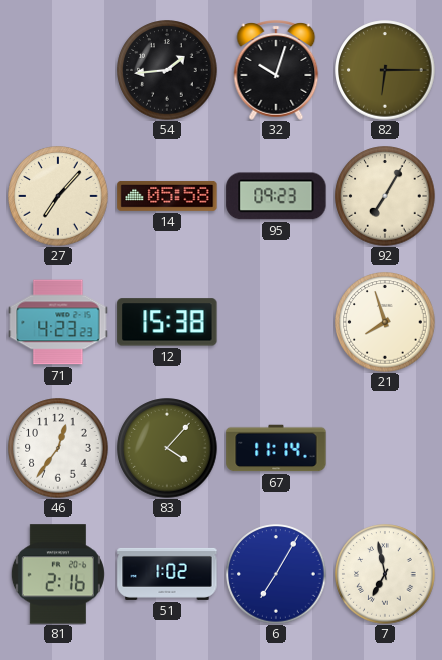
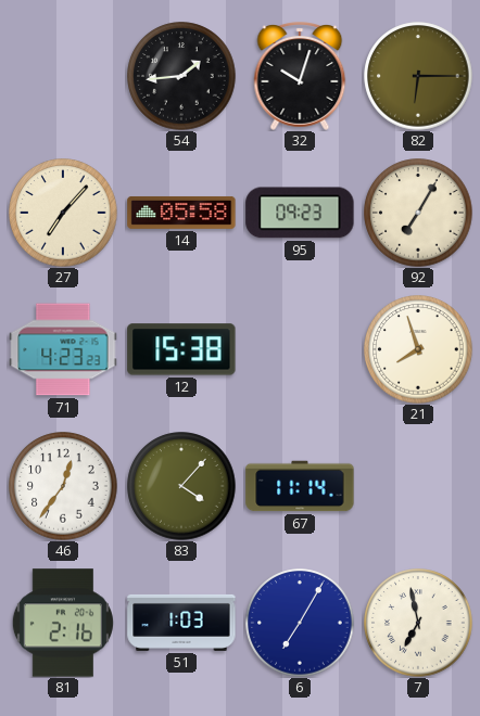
51: 1:02 -> 1:03 (181, 623)
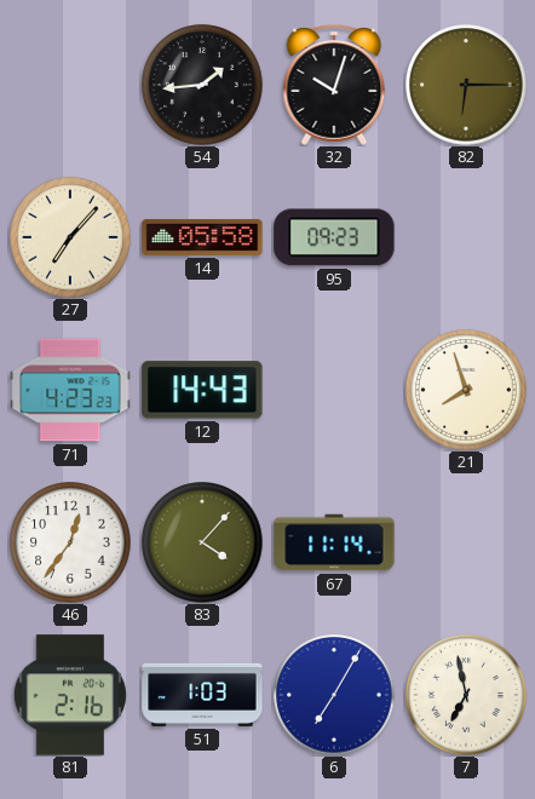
92: 7:05 -> none (418, 213)
12: 15:38 -> 14:43 (202, 390)
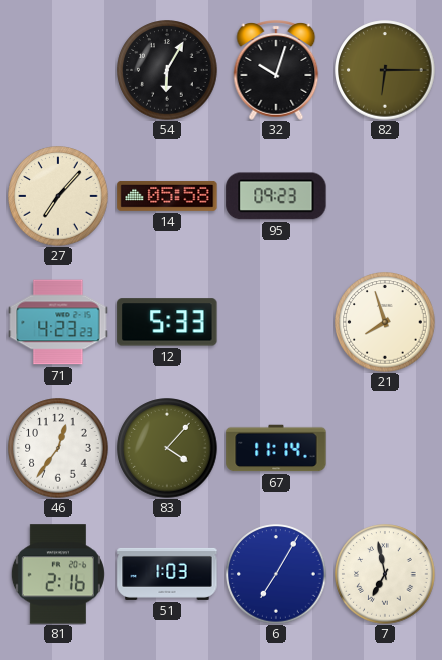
54: 1:44 -> 6:05 (167, 70)
12: 14:43 -> 5:33 (167, 322)
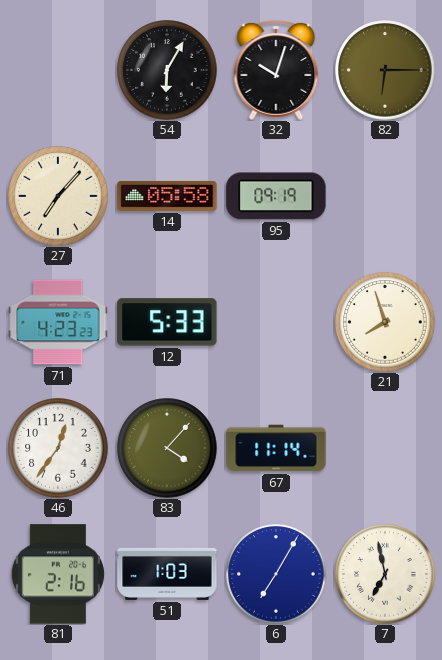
95: 09:23 -> 09:19 (276, 196)
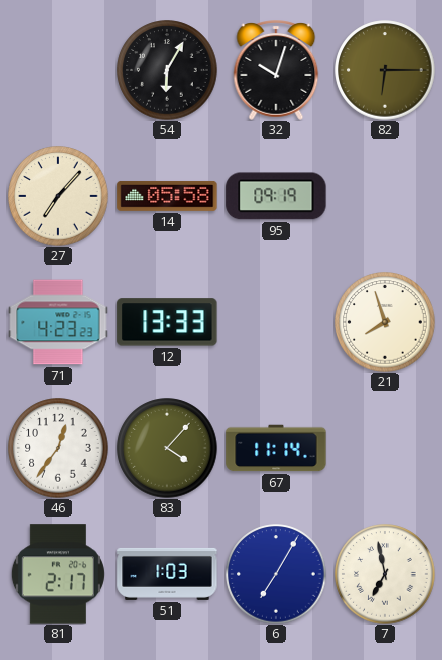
12: 5:33 -> 13:33 (167, 322)
81: 2:16 -> 2:17 (58, 574)
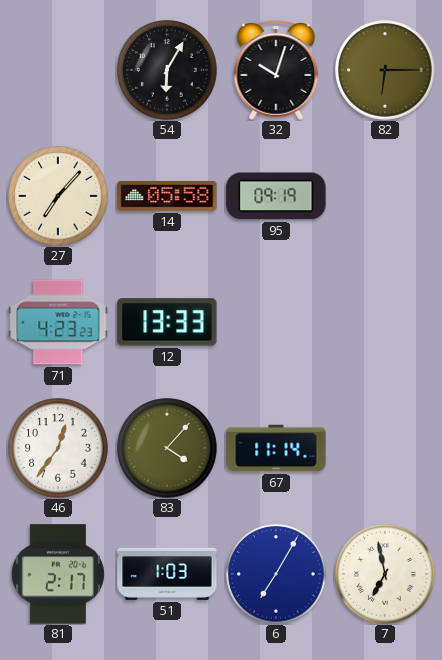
21: 7:57 -> none (385, 322)
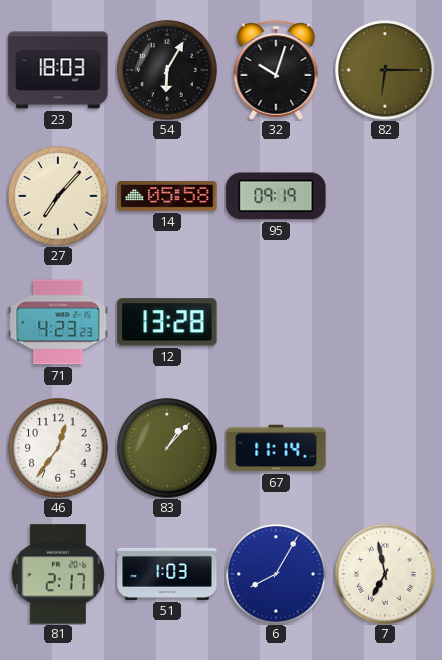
23: none -> 18:03 (58, 70)
12: 13:33 -> 13:28 (167, 322)
83: 4:07 -> 1:07 (167, 448)
6: 7:05 -> 8:05 (276, 574)
